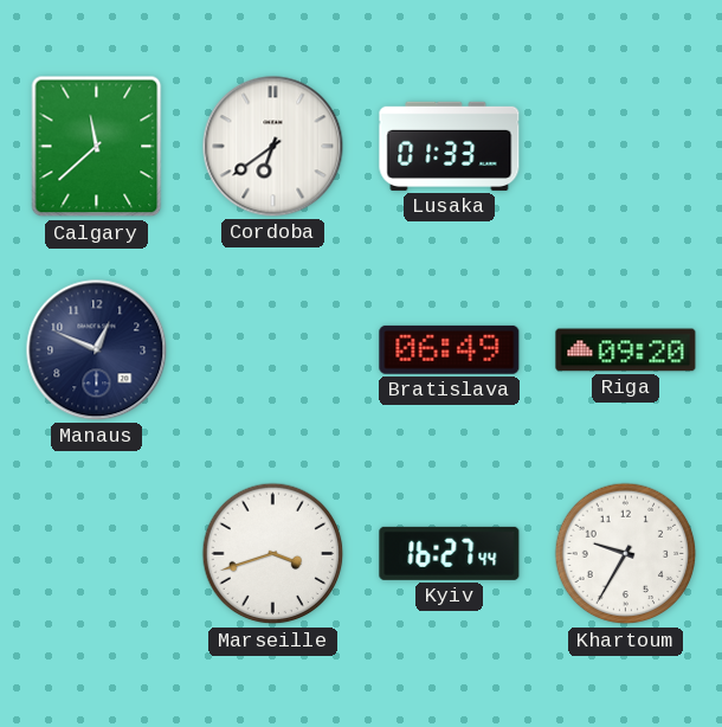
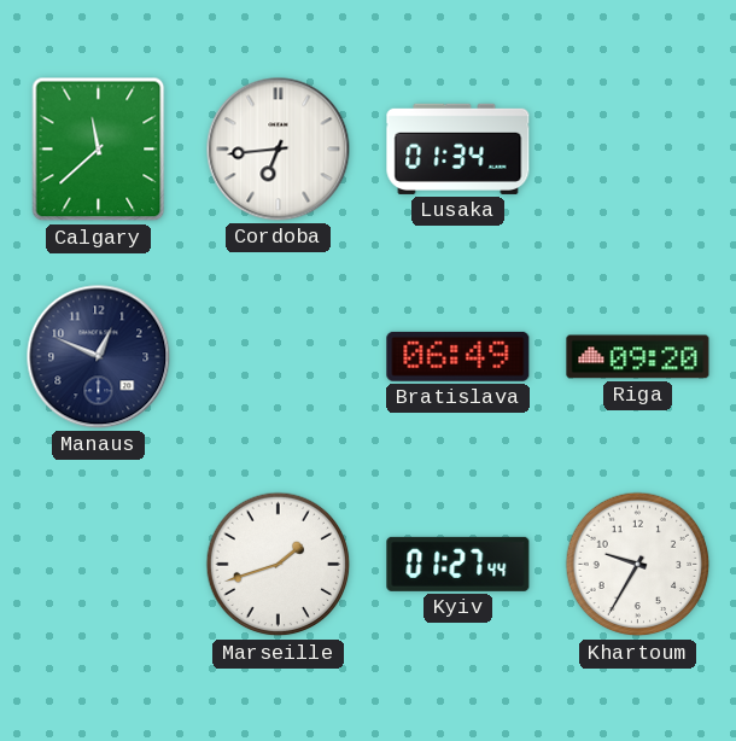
Cordoba: 6:39 -> 6:44 (279, 150)
Lusaka: 01:33 -> 01:34 (458, 148)
Marseille: 3:42 -> 1:42 (279, 565)
Kyiv: 16:27 -> 01:27 (458, 564)
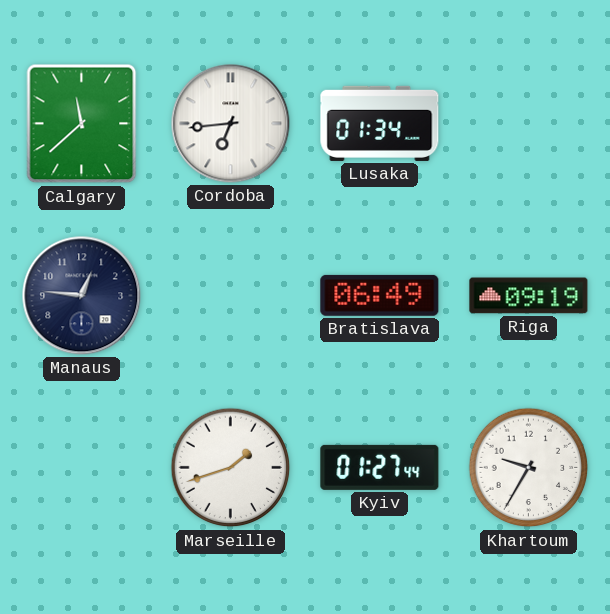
Manaus: 12:49 -> 12:46 (82, 296)
Riga: 09:20 -> 09:19 (529, 296)
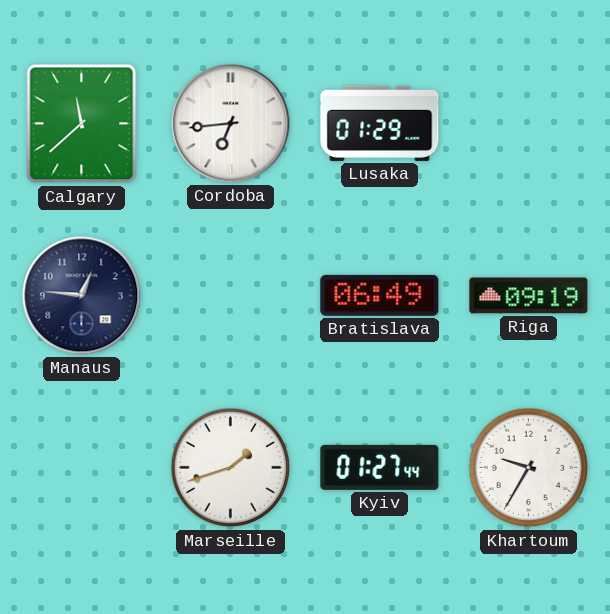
Lusaka: 01:34 -> 01:29 (380, 123)
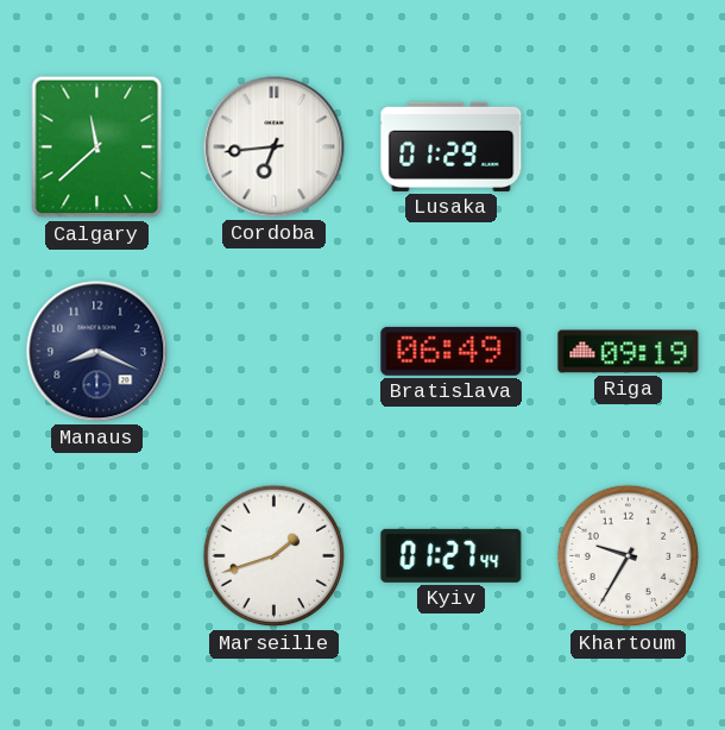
Manaus: 12:46 -> 8:19 (97, 352)
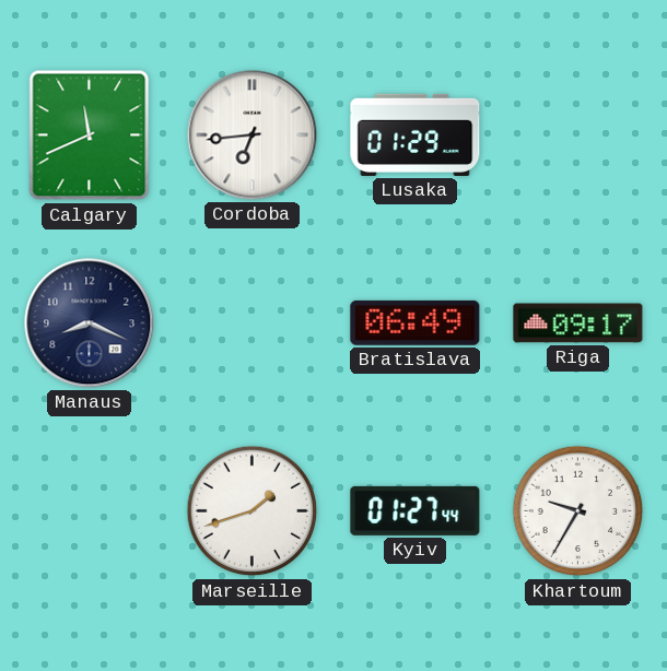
Calgary: 11:38 -> 11:41 (90, 136)
Riga: 09:19 -> 09:17 (578, 323)
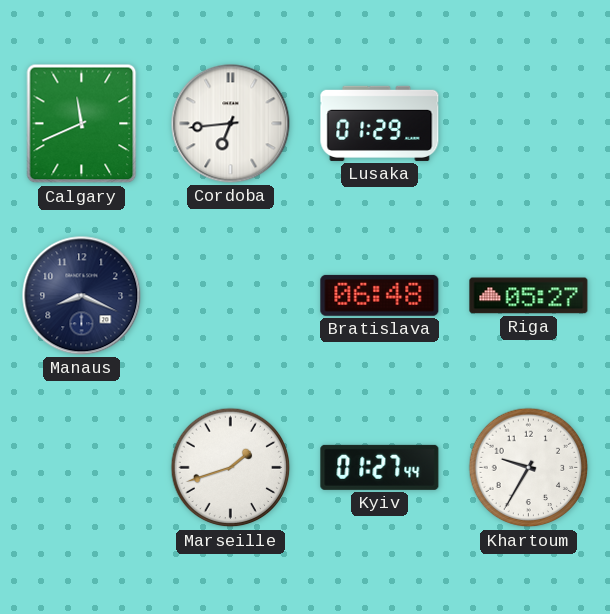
Bratislava: 06:49 -> 06:48 (380, 295)
Riga: 09:17 -> 05:27 (529, 296)
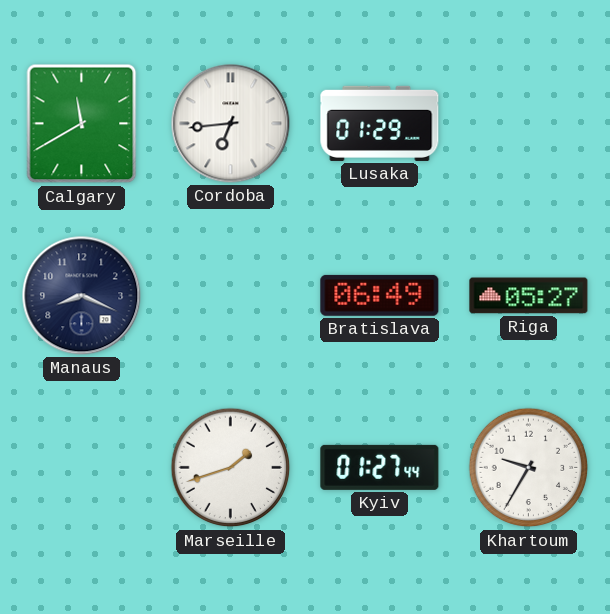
Calgary: 11:41 -> 11:40 (82, 124)
Bratislava: 06:48 -> 06:49 (380, 295)
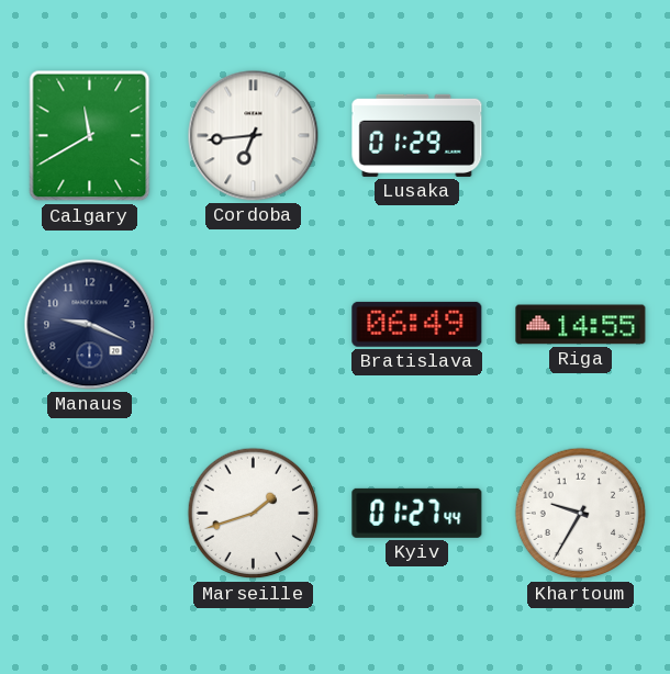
Manaus: 8:19 -> 9:19 (90, 325)
Riga: 05:27 -> 14:55 (581, 325)
